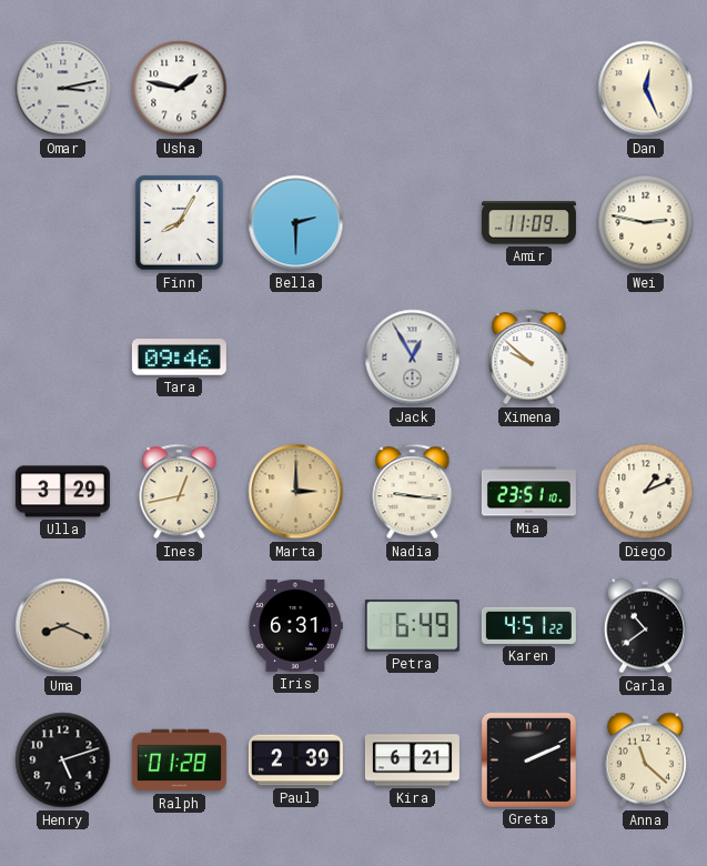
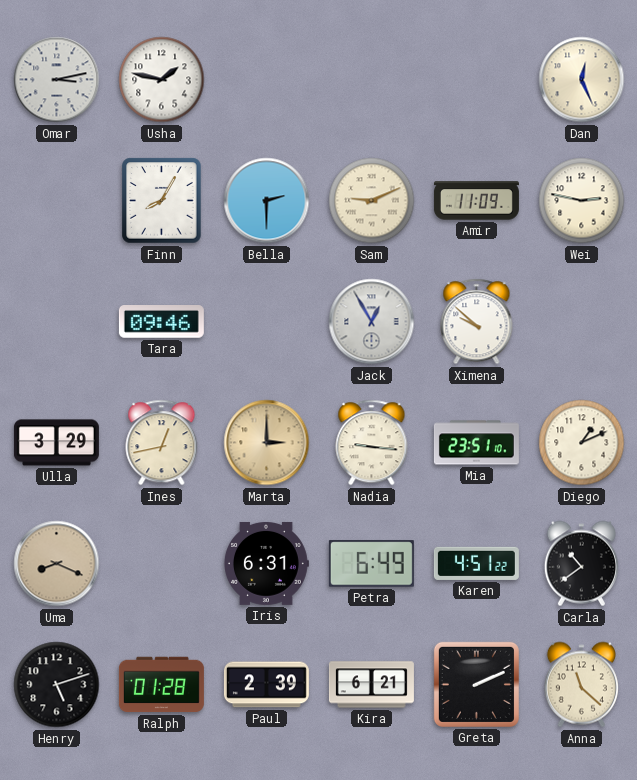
Sam: none -> 9:11 (372, 201)
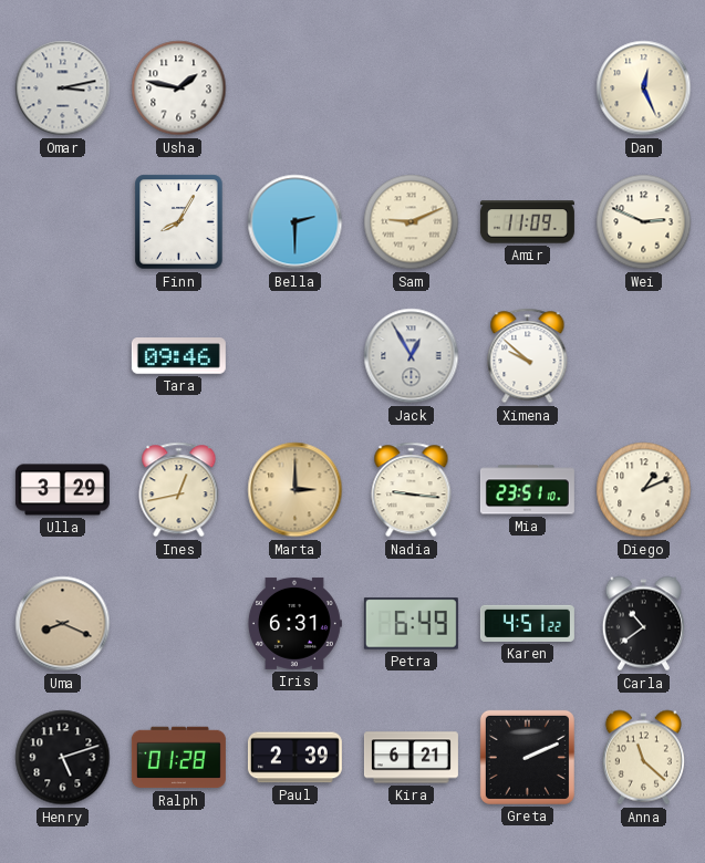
Wei: 2:47 -> 2:49 (644, 222)
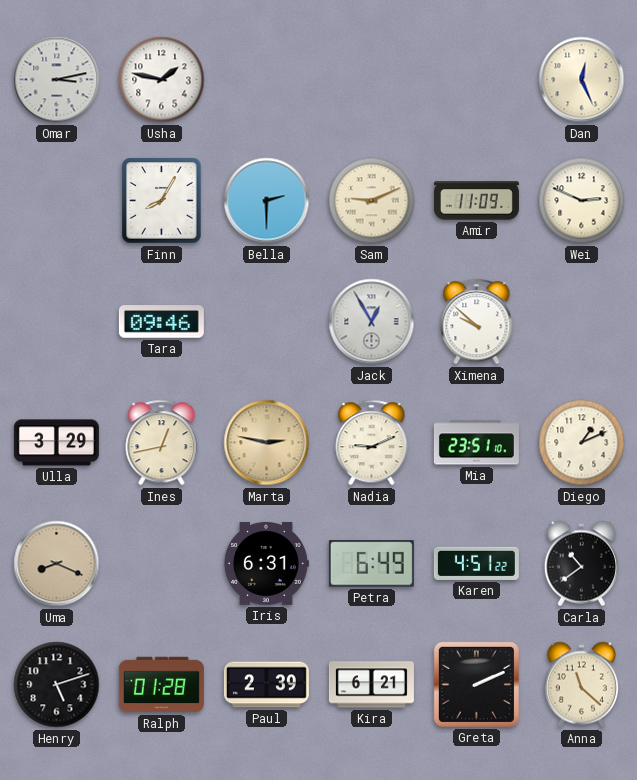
Marta: 3:00 -> 2:47 (267, 443)
Nadia: 9:16 -> 9:11 (372, 443)
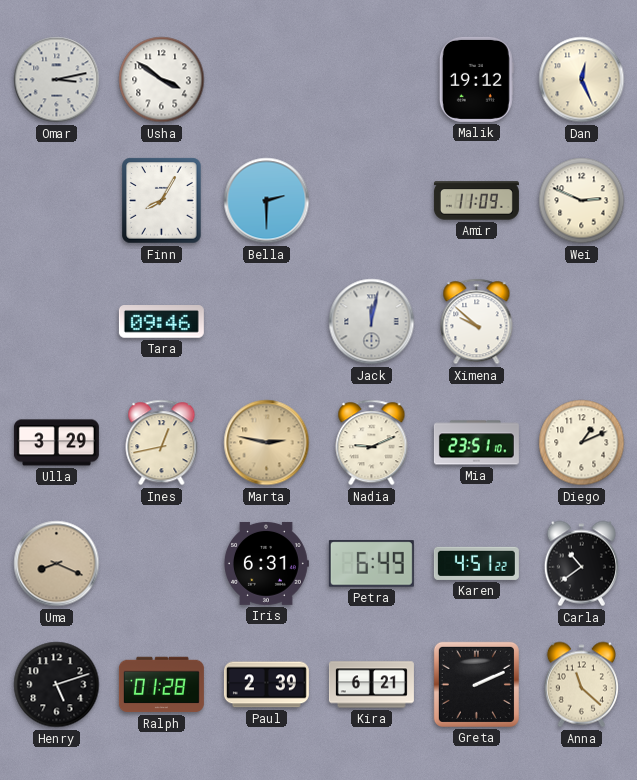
Usha: 1:47 -> 3:51 (162, 80)
Malik: none -> 19:12 (476, 79)
Sam: 9:11 -> none (372, 201)
Jack: 12:55 -> 12:02 (372, 322)
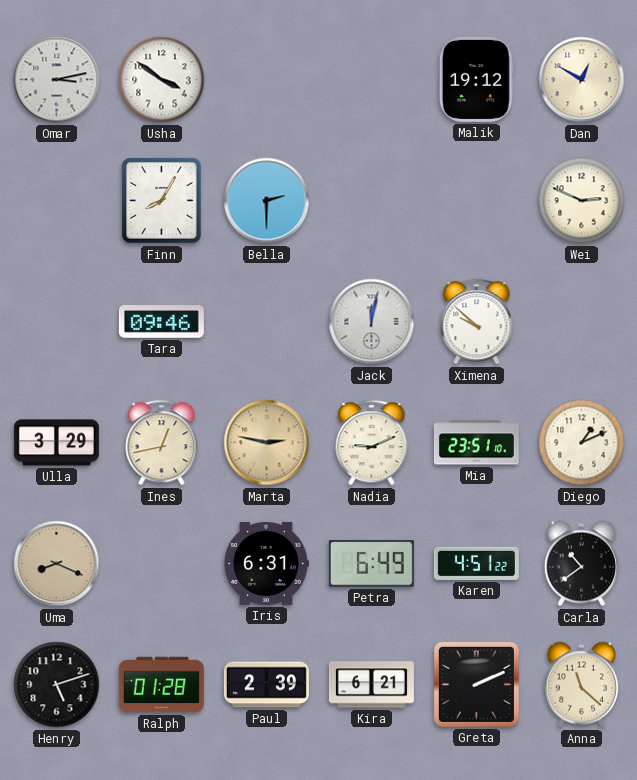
Dan: 12:26 -> 12:50 (582, 80)
Amir: 11:09 -> none (476, 201)
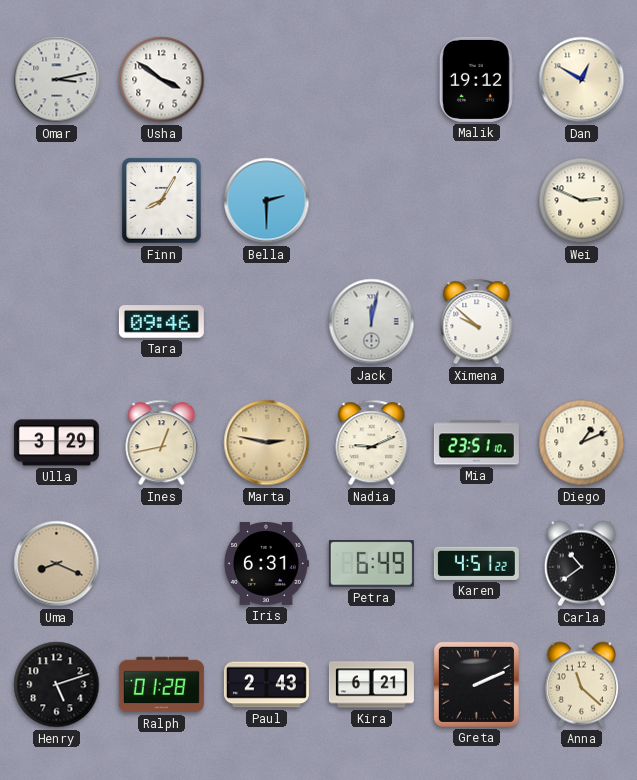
Paul: 2:39 -> 2:43 (266, 685)
